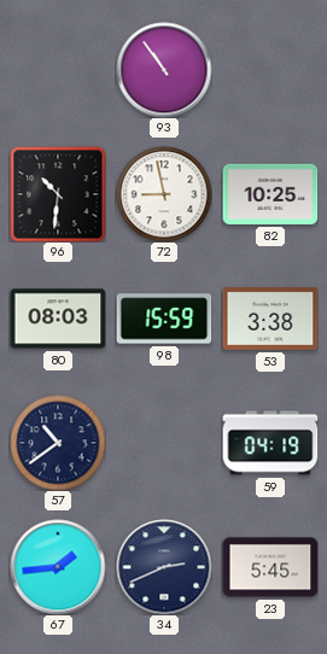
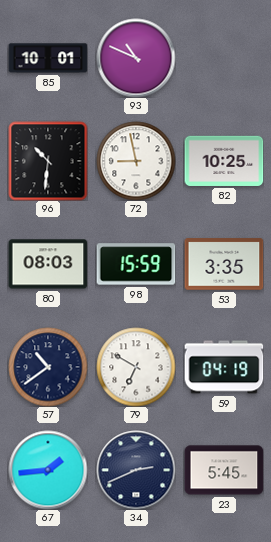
85: none -> 10:01 (48, 58)
93: 10:54 -> 10:49 (136, 58)
53: 3:38 -> 3:35 (224, 264)
79: none -> 6:50 (136, 367)
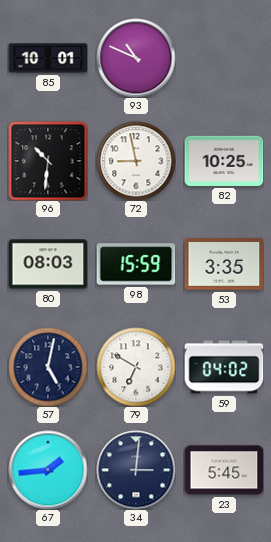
57: 10:39 -> 5:02 (48, 367)
59: 04:19 -> 04:02 (224, 367)
34: 2:41 -> 3:01 (136, 470)
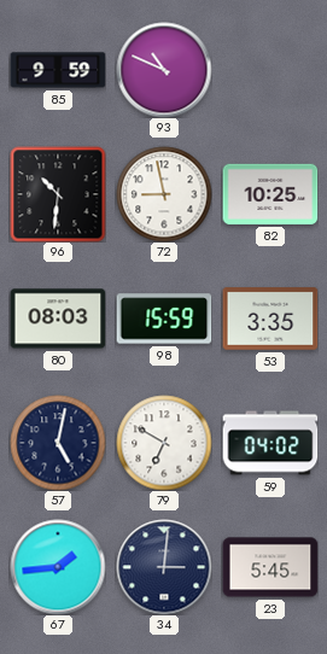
85: 10:01 -> 9:59 (58, 70)
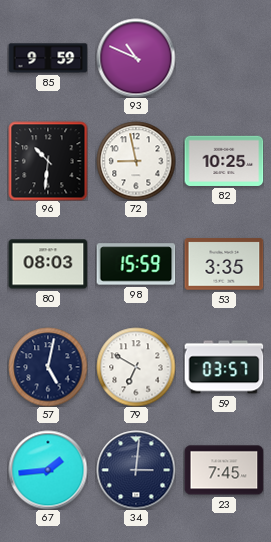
59: 04:02 -> 03:57 (224, 367)
23: 5:45 -> 7:45 (224, 470)
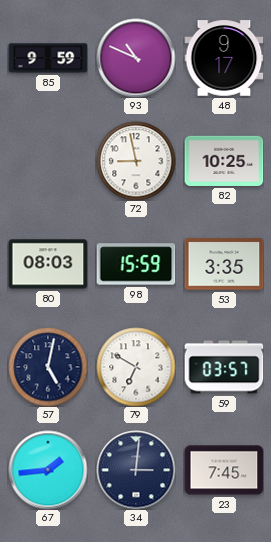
48: none -> 9:17 (224, 58)
96: 10:31 -> none (48, 161)
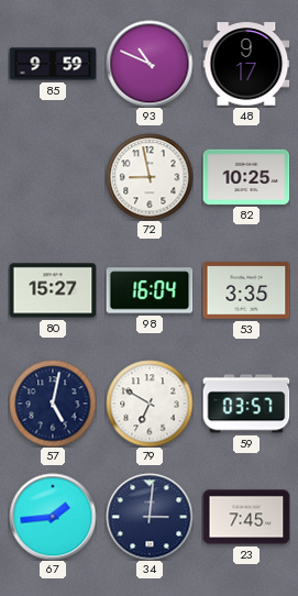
80: 08:03 -> 15:27 (53, 290)
98: 15:59 -> 16:04 (150, 290)
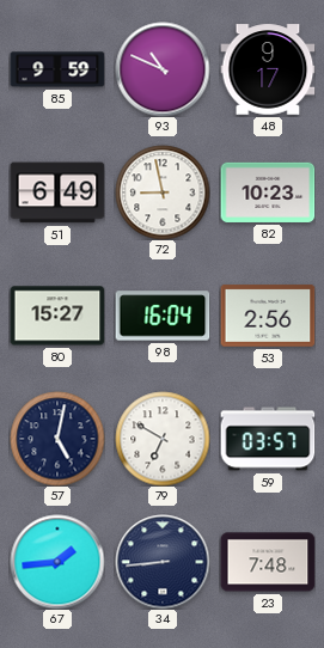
51: none -> 6:49 (57, 192)
82: 10:25 -> 10:23 (268, 192)
53: 3:35 -> 2:56 (268, 316)
34: 3:01 -> 8:44 (163, 562)
23: 7:45 -> 7:48 (268, 562)
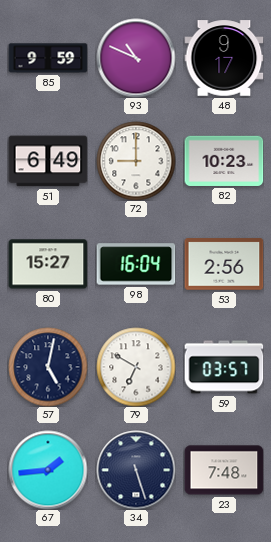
72: 8:58 -> 9:00 (136, 161)
34: 8:44 -> 5:27 (136, 470)
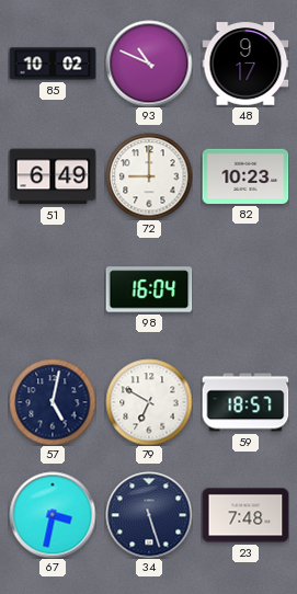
85: 9:59 -> 10:02 (53, 64)
80: 15:27 -> none (48, 264)
53: 2:56 -> none (224, 264)
59: 03:57 -> 18:57 (245, 402)
67: 1:44 -> 3:32 (53, 515)
